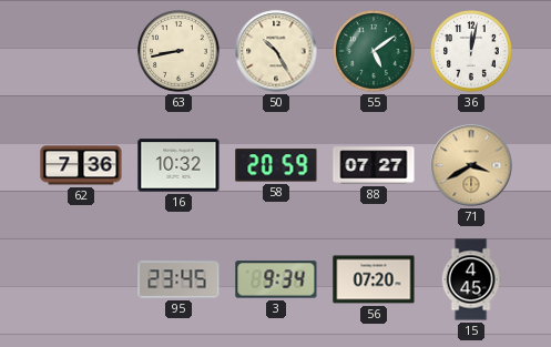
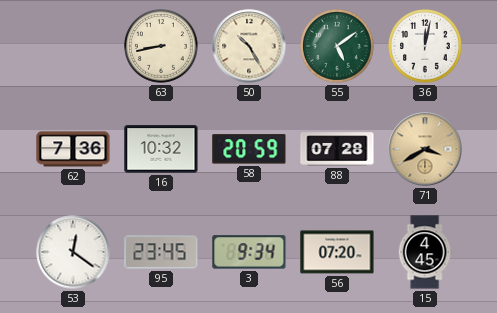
88: 07:27 -> 07:28 (337, 149)
53: none -> 12:21 (73, 252)
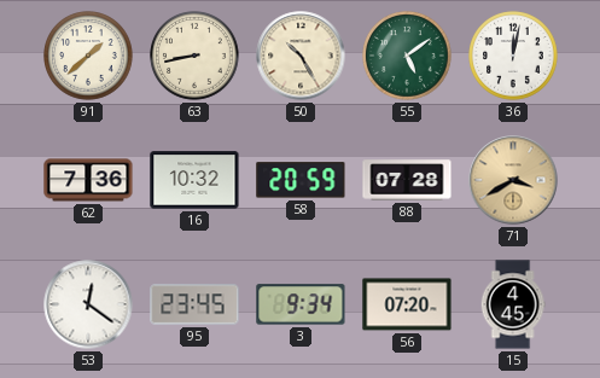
91: none -> 1:38 (88, 56)
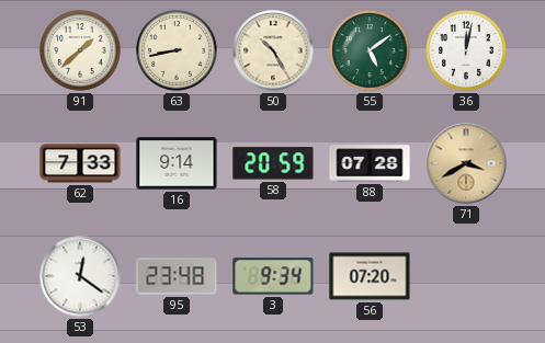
62: 7:36 -> 7:33 (80, 163)
16: 10:32 -> 9:14 (177, 163)
95: 23:45 -> 23:48 (177, 276)
15: 4:45 -> none (513, 304)
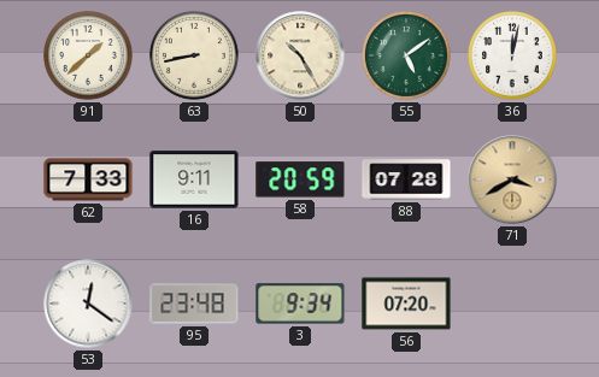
16: 9:14 -> 9:11 (194, 179)
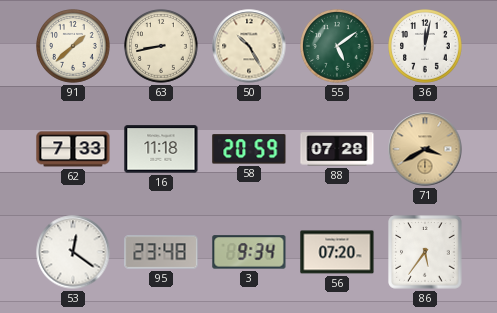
16: 9:11 -> 11:18 (161, 149)
86: none -> 5:36 (425, 252)
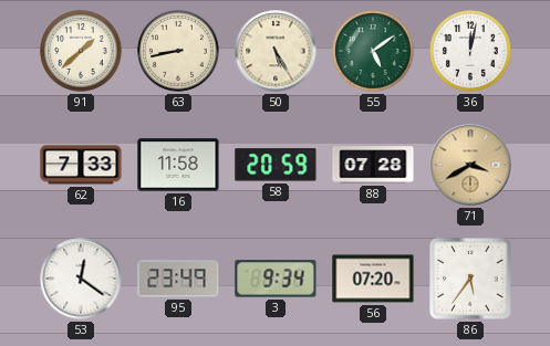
50: 10:25 -> 5:25 (276, 51)
16: 11:18 -> 11:58 (178, 165)
95: 23:48 -> 23:49 (178, 279)
